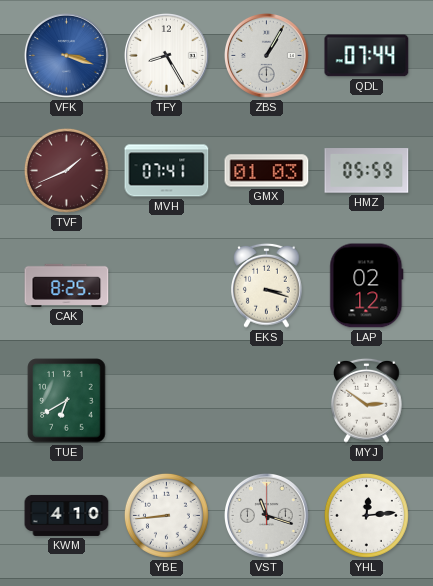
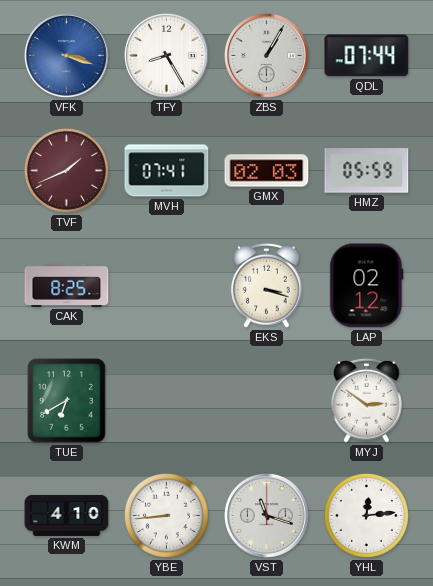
GMX: 01:03 -> 02:03 (267, 171)
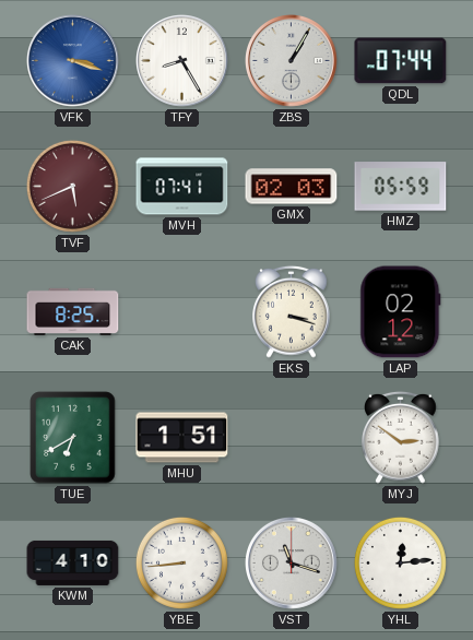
TVF: 1:41 -> 5:41 (72, 186)
MHU: none -> 1:51 (182, 438)
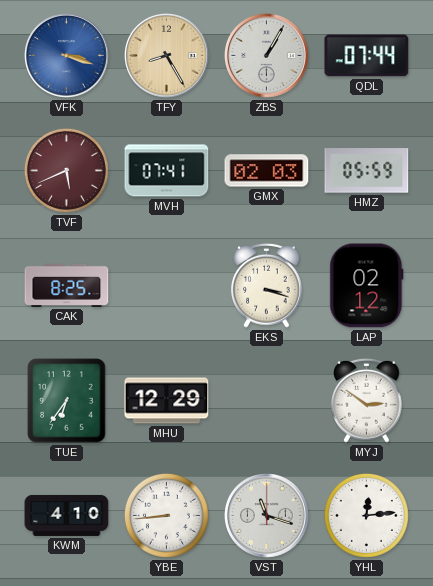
TFY dial: white -> champagne (167, 56)
TUE: 6:40 -> 6:36 (67, 401)
MHU: 1:51 -> 12:29 (167, 401)
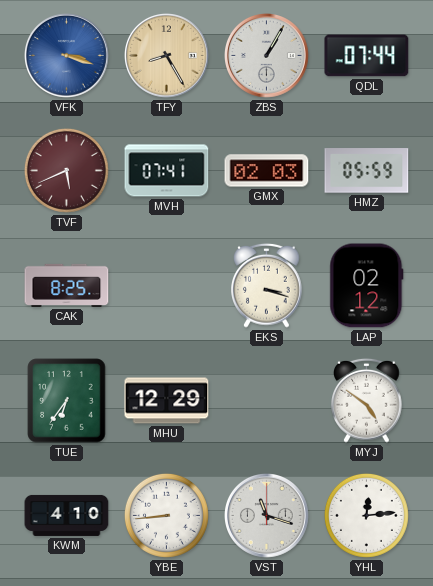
MYJ: 2:51 -> 4:51 (367, 400)
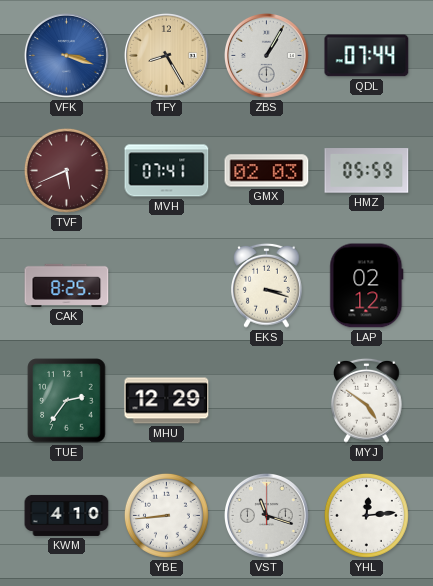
TUE: 6:36 -> 2:36 (67, 401)
